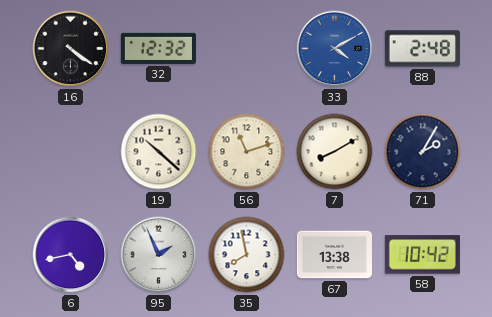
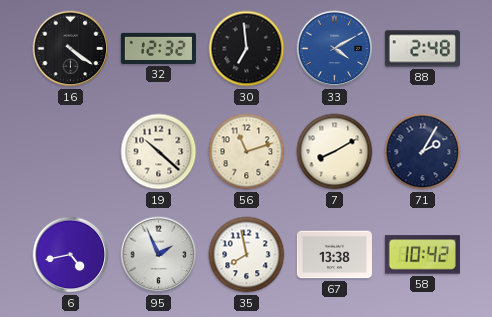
30: none -> 6:59 (247, 49)
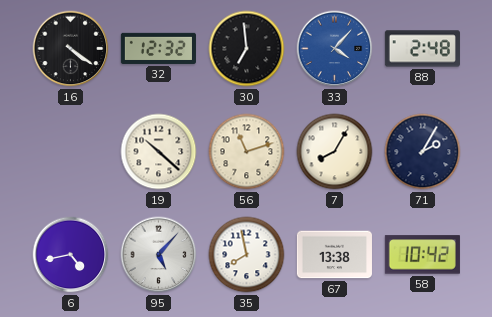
33: 4:10 -> 4:07 (335, 49)
7: 8:10 -> 8:05 (335, 152)
95: 1:56 -> 5:07 (159, 255)
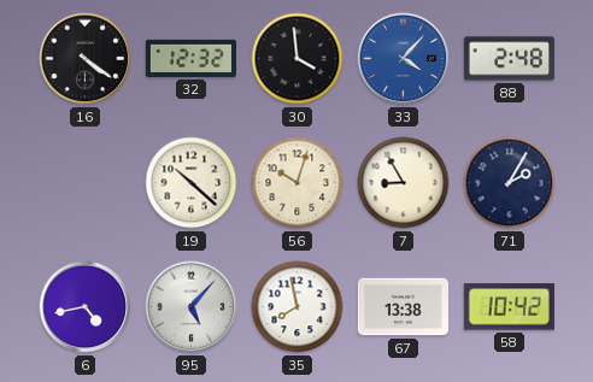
30: 6:59 -> 3:59 (298, 59)
56: 11:12 -> 10:03 (298, 183)
7: 8:05 -> 8:55 (404, 183)
